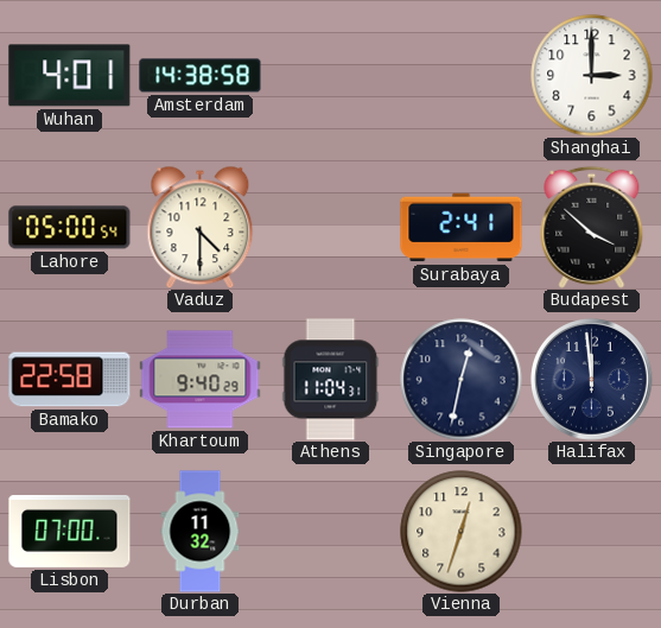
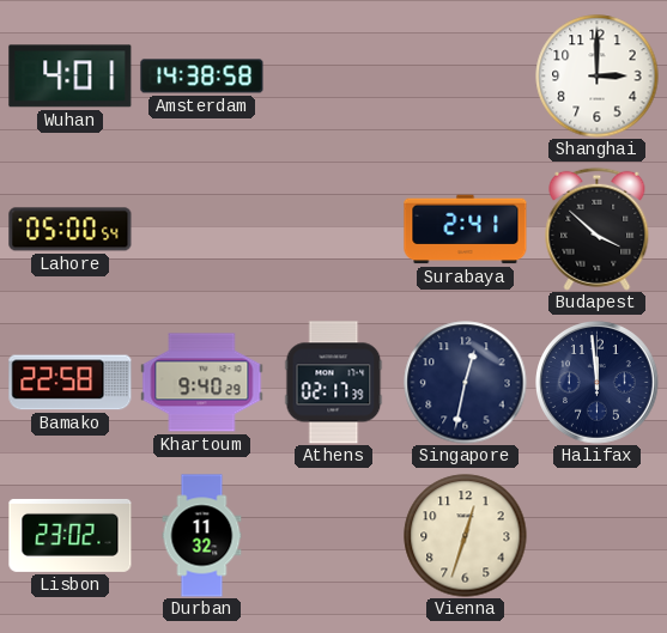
Vaduz: 4:30 -> none (201, 227)
Athens: 11:04 -> 02:17 (334, 383)
Lisbon: 07:00 -> 23:02 (71, 535)
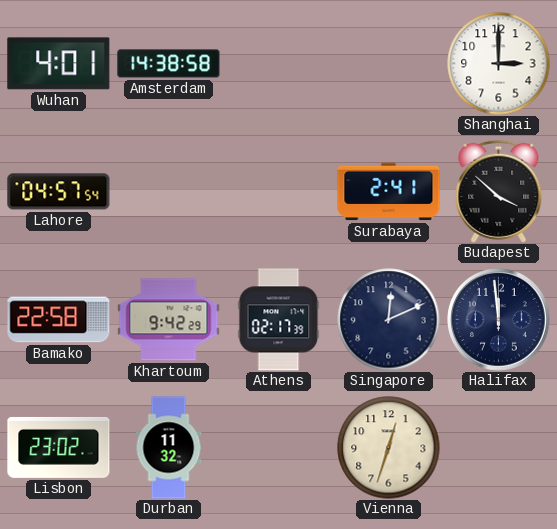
Lahore: 05:00 -> 04:57 (59, 192)
Khartoum: 9:40 -> 9:42 (169, 320)
Singapore: 12:32 -> 12:11 (389, 320)
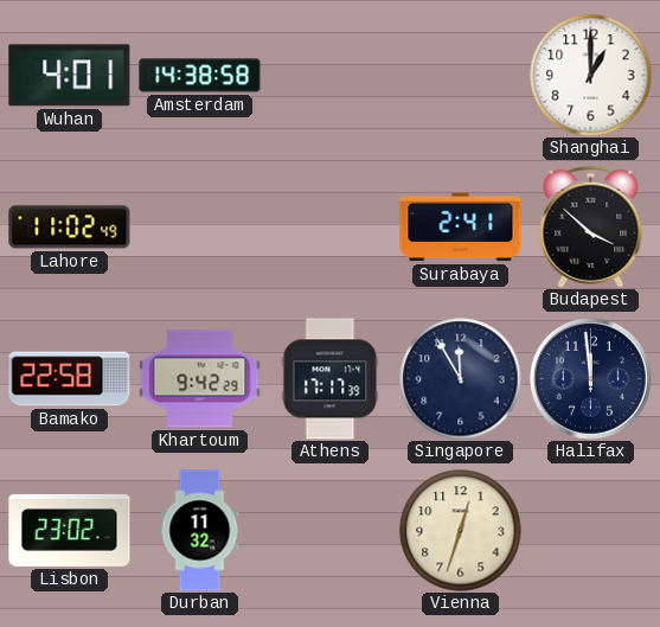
Shanghai: 3:00 -> 1:00 (591, 76)
Lahore: 04:57 -> 11:02 (70, 228)
Athens: 02:17 -> 17:17 (331, 379)
Singapore: 12:11 -> 11:55 (461, 379)
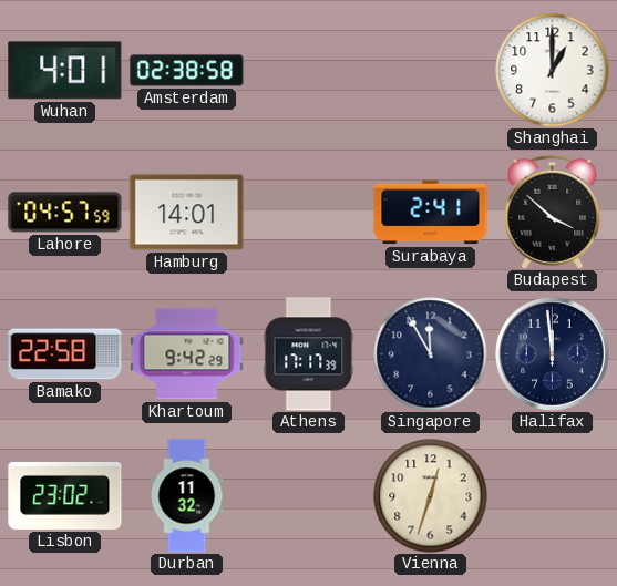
Amsterdam: 14:38 -> 02:38 (187, 71)
Lahore: 11:02 -> 04:57 (65, 213)
Hamburg: none -> 14:01 (187, 213)
